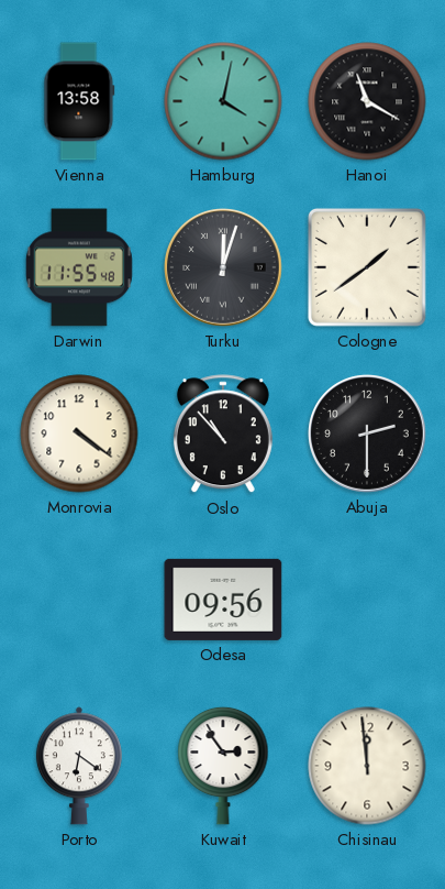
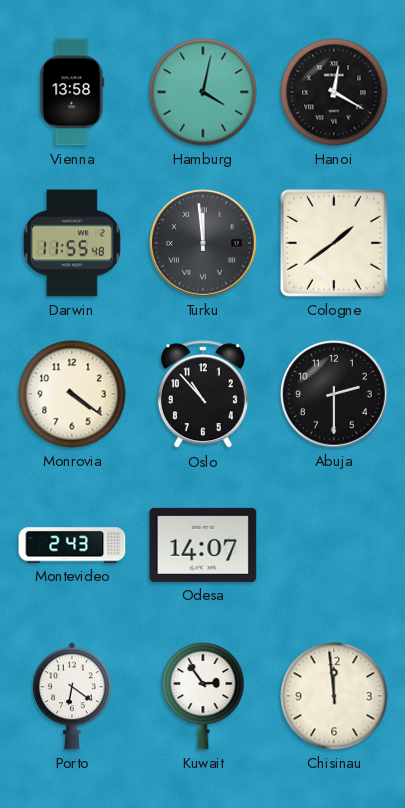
Hanoi: 11:20 -> 12:20 (334, 92)
Turku: 12:03 -> 11:59 (204, 244)
Montevideo: none -> 2:43 (72, 545)
Odesa: 09:56 -> 14:07 (203, 545)
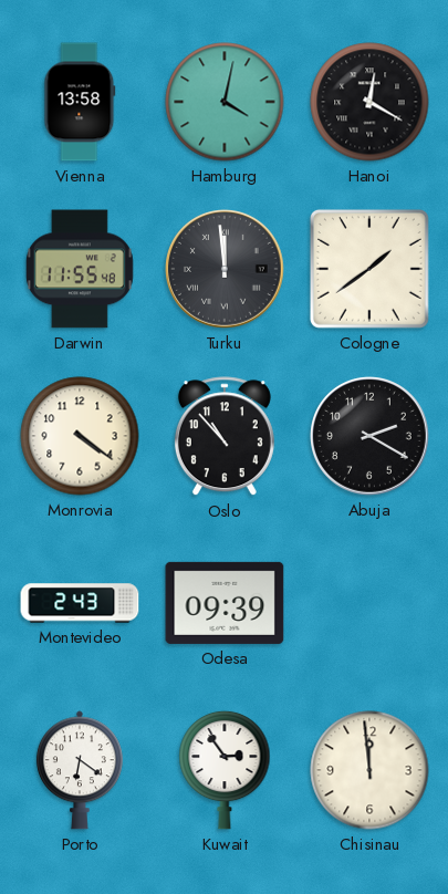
Abuja: 2:30 -> 2:20 (371, 437)
Odesa: 14:07 -> 09:39 (225, 603)
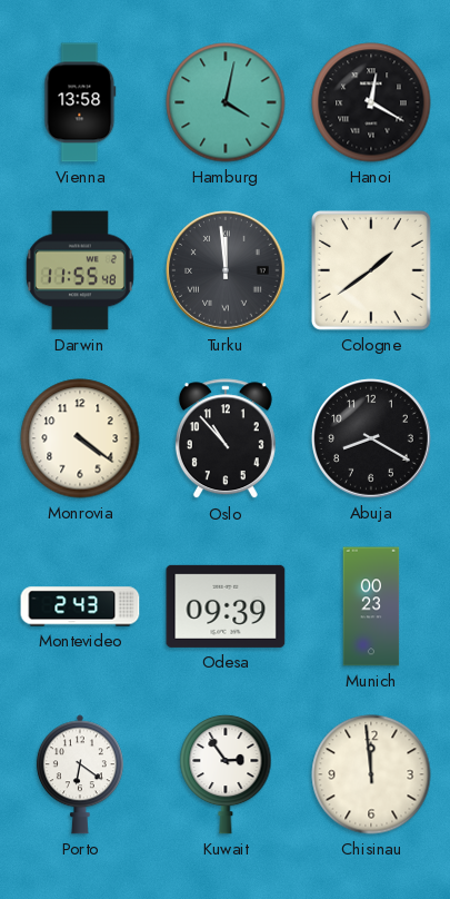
Abuja: 2:20 -> 8:20 (372, 439)
Munich: none -> 00:23 (371, 606)
